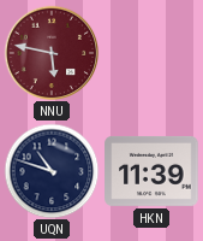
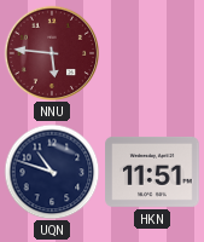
NNU: 5:47 -> 5:46 (52, 53)
HKN: 11:39 -> 11:51 (152, 172)
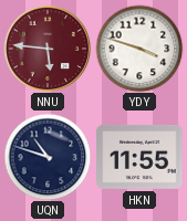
YDY: none -> 3:48 (139, 49)
HKN: 11:51 -> 11:55 (139, 157)
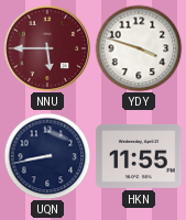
NNU: 5:46 -> 5:45 (47, 48)
UQN: 10:48 -> 8:43 (47, 156)
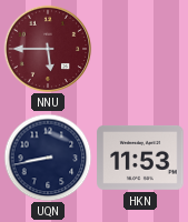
YDY: 3:48 -> none (139, 48)
HKN: 11:55 -> 11:53 (140, 158)
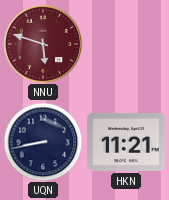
NNU: 5:45 -> 5:48 (43, 44)
HKN: 11:53 -> 11:21 (126, 142)
